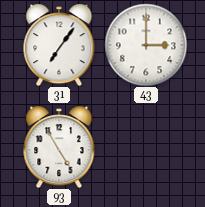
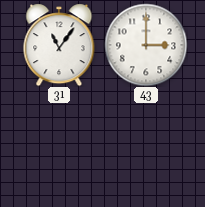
31: 7:06 -> 11:06 (59, 45)
93: 4:55 -> none (59, 147)
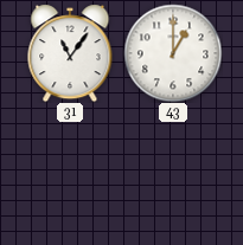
43: 3:00 -> 1:00 (173, 53)
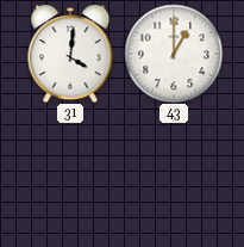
31: 11:06 -> 4:01 (70, 54)
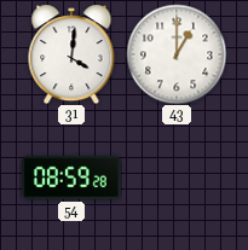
54: none -> 08:59 (71, 178)
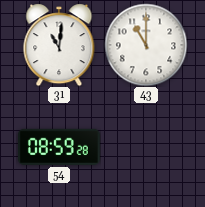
31: 4:01 -> 11:01 (59, 45)
43: 1:00 -> 11:00 (146, 45)
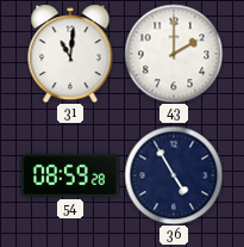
43: 11:00 -> 2:00 (174, 54)
36: none -> 4:55 (174, 175)
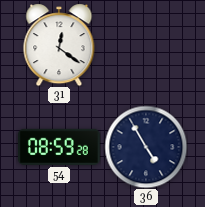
31: 11:01 -> 12:21 (59, 45)
43: 2:00 -> none (174, 54)
